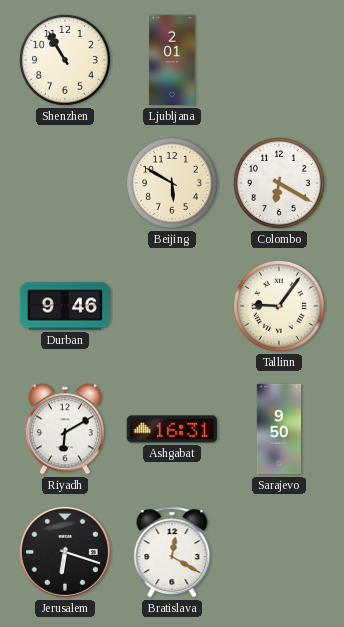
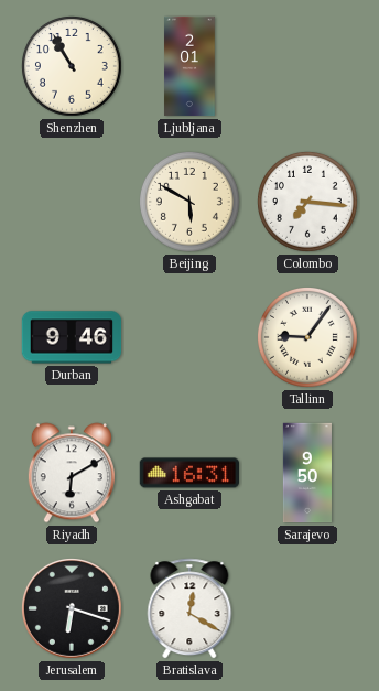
Colombo: 6:20 -> 7:16 (308, 203)
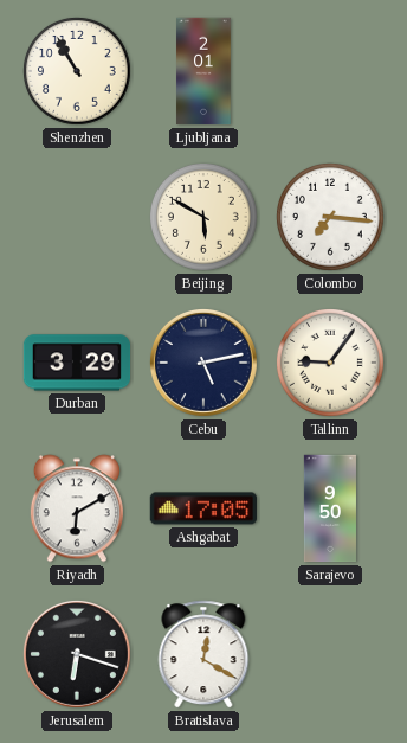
Durban: 9:46 -> 3:29 (77, 363)
Cebu: none -> 5:13 (204, 363)
Ashgabat: 16:31 -> 17:05 (202, 508)
